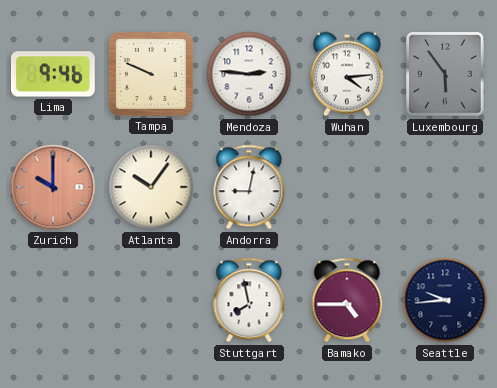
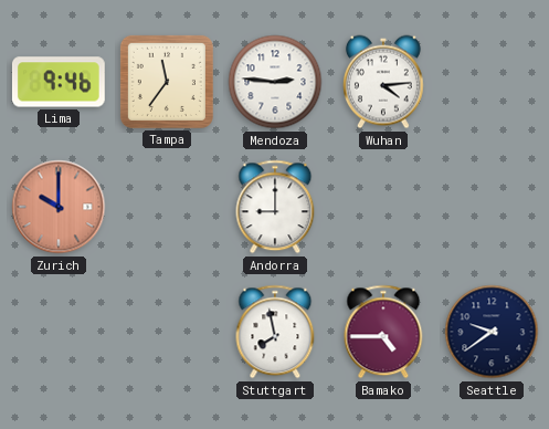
Tampa: 9:49 -> 11:36 (167, 82)
Luxembourg: 5:54 -> none (445, 74)
Atlanta: 10:06 -> none (151, 187)
Andorra: 9:02 -> 9:00 (275, 207)
Seattle: 9:44 -> 9:39 (492, 332)
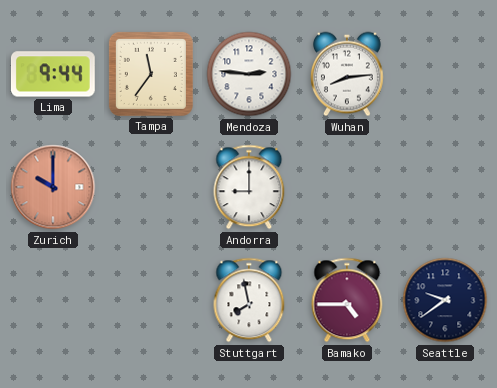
Lima: 9:46 -> 9:44 (53, 74)
Wuhan: 4:14 -> 8:14 (347, 74)
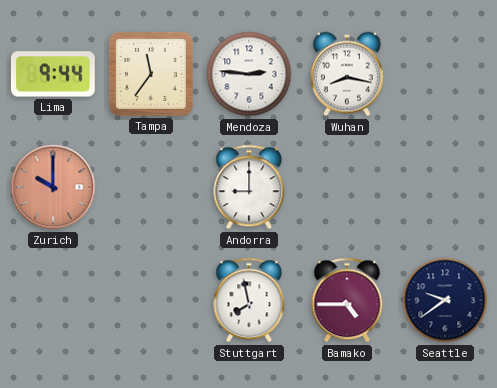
Wuhan: 8:14 -> 8:17 (347, 74)
